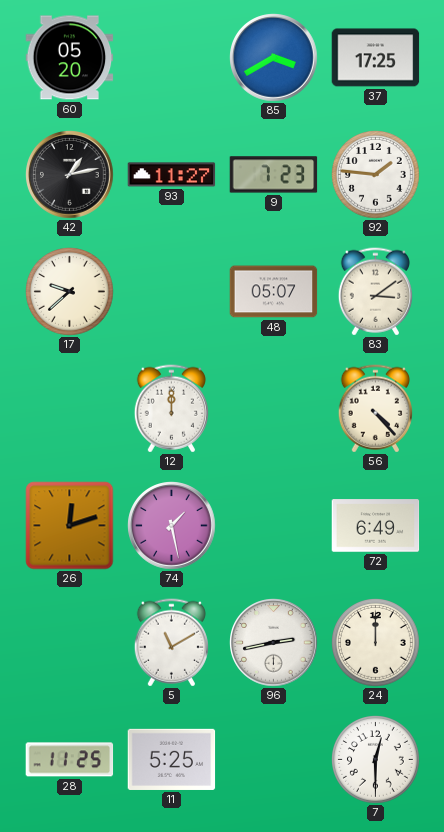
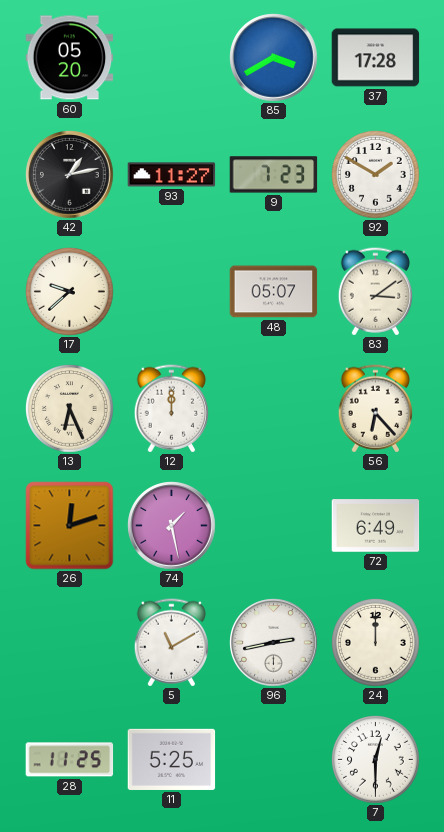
37: 17:25 -> 17:28 (376, 58)
92: 1:46 -> 1:50 (376, 175)
13: none -> 6:26 (70, 409)
56: 4:23 -> 6:23 (375, 409)
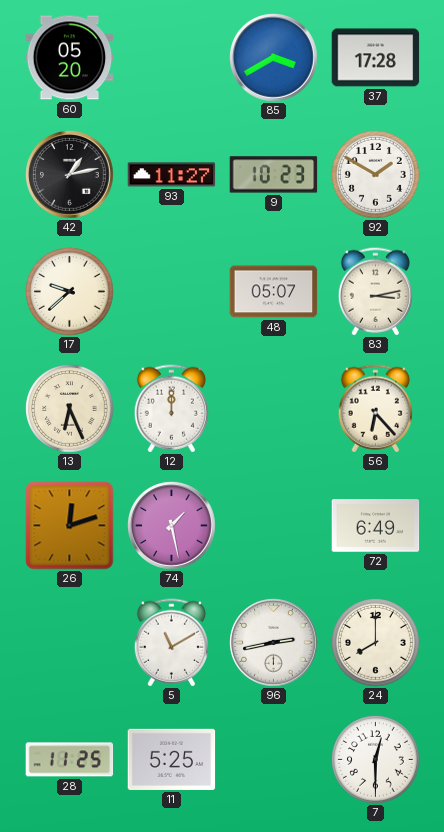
9: 7:23 -> 10:23 (274, 175)
83: 3:09 -> 3:13 (375, 292)
24: 12:00 -> 8:00 (376, 643)
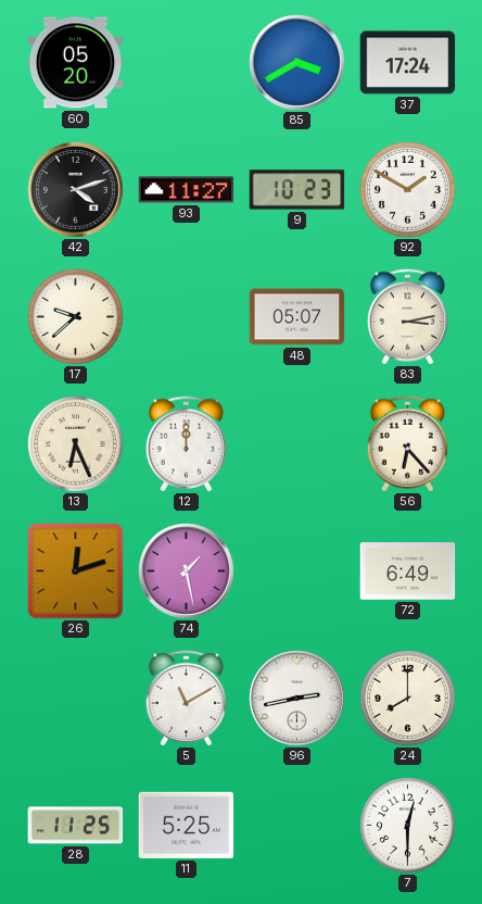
37: 17:28 -> 17:24 (408, 63)
42: 1:13 -> 4:12 (76, 190)
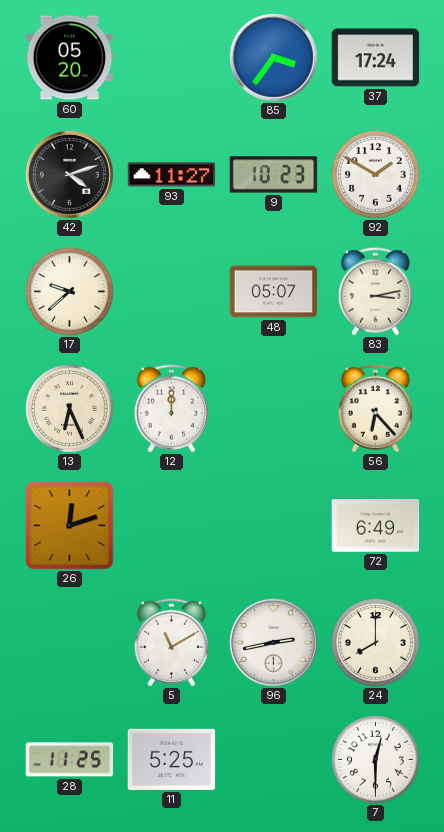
85: 3:40 -> 3:36 (274, 58)
74: 1:28 -> none (187, 572)
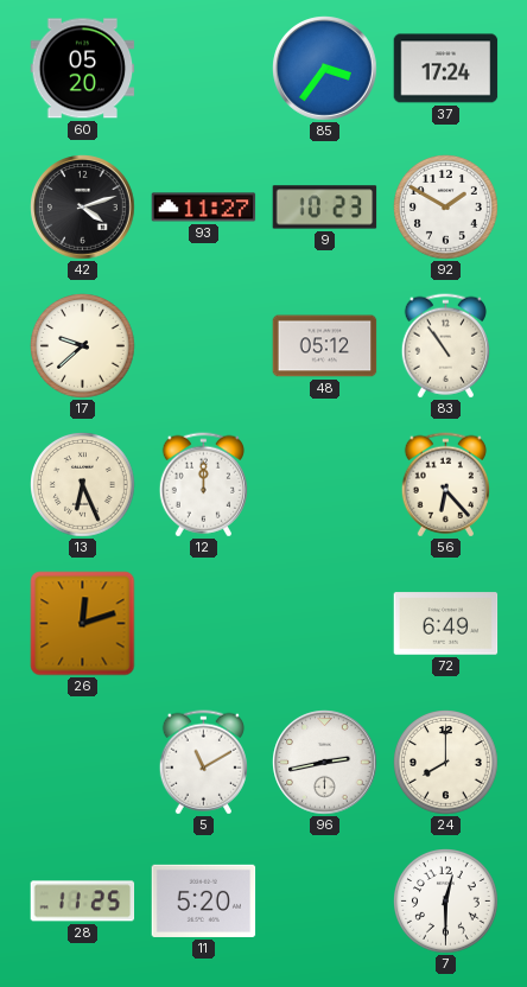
48: 05:07 -> 05:12 (325, 346)
83: 3:13 -> 10:54 (445, 346)
11: 5:25 -> 5:20 (204, 900)
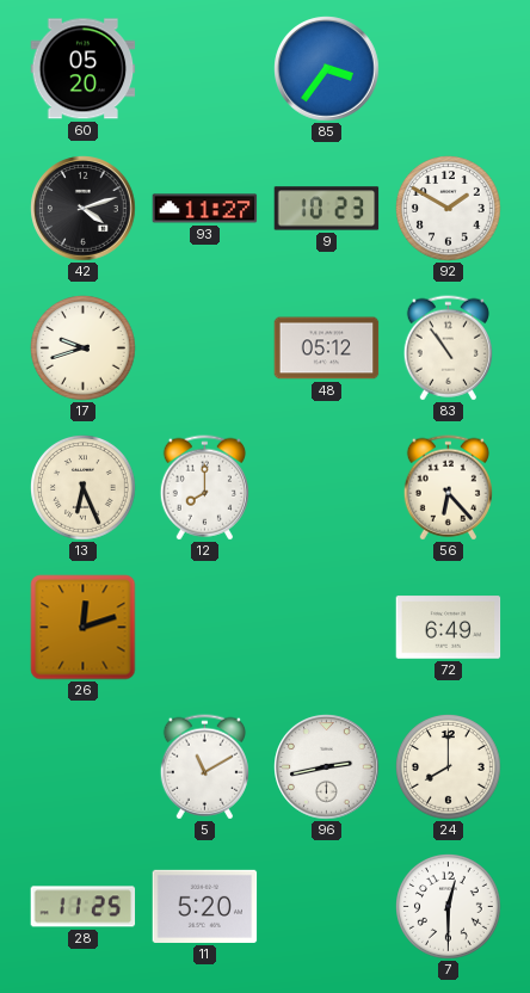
37: 17:24 -> none (446, 69)
17: 9:38 -> 9:42 (84, 349)
12: 12:00 -> 8:00 (204, 488)
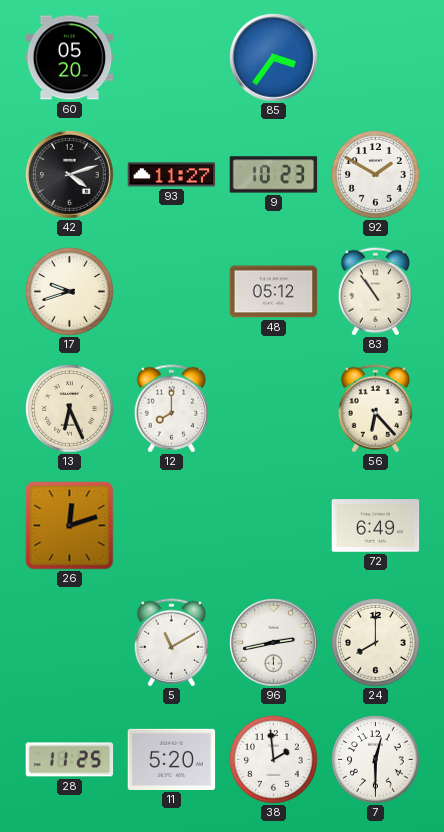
38: none -> 1:59 (274, 760)
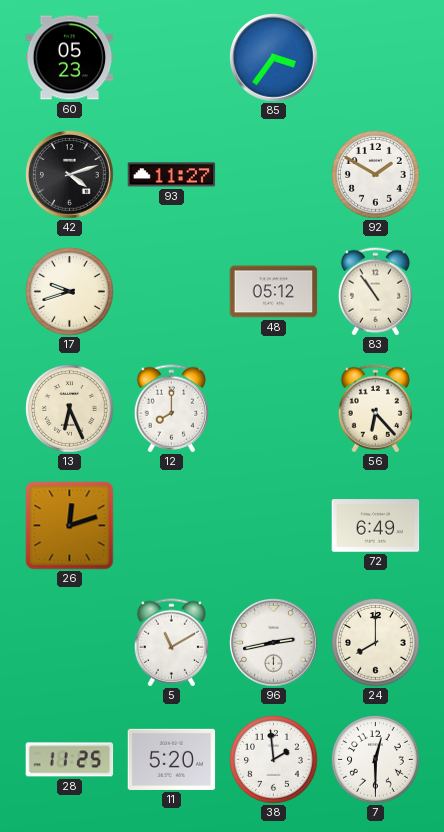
60: 05:20 -> 05:23 (70, 58)
9: 10:23 -> none (274, 175)
